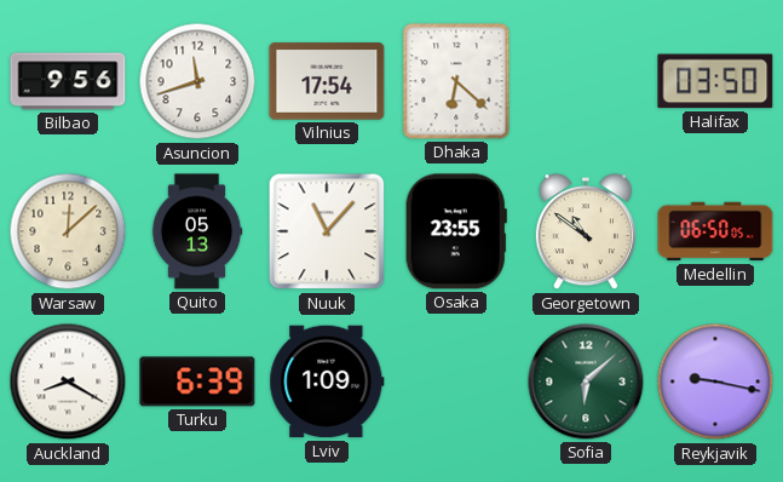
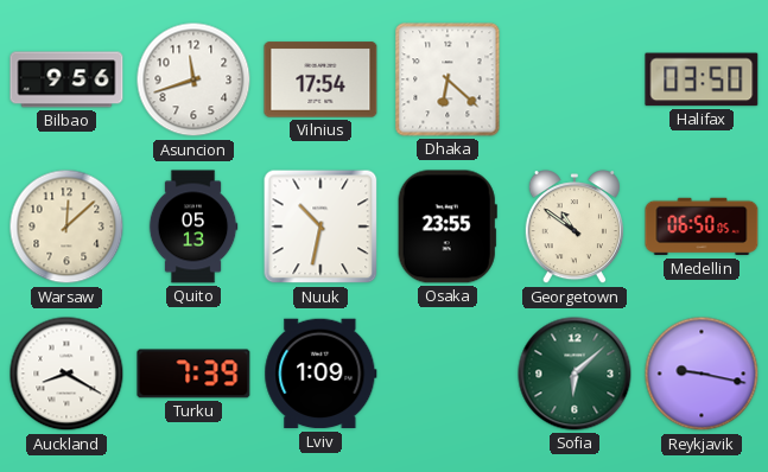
Nuuk: 11:07 -> 10:32 (320, 227)
Turku: 6:39 -> 7:39 (193, 374)
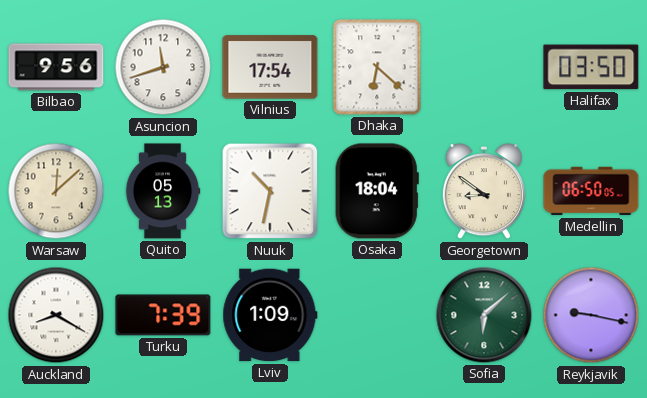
Osaka: 23:55 -> 18:04 (377, 191)
Georgetown: 10:51 -> 8:51 (484, 192)
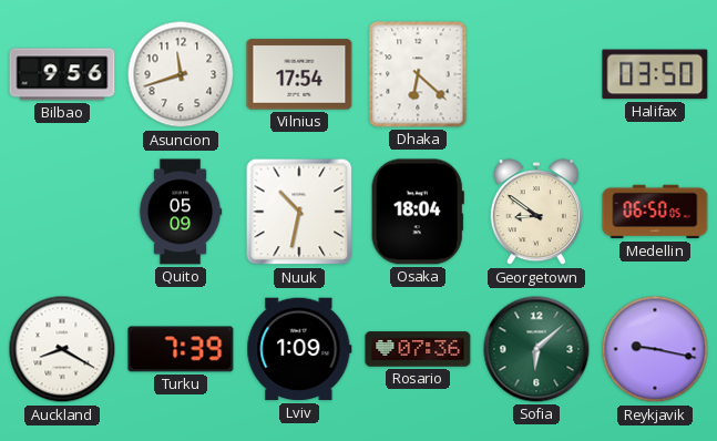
Warsaw: 12:08 -> none (56, 191)
Quito: 05:13 -> 05:09 (181, 212)
Rosario: none -> 07:36 (418, 349)
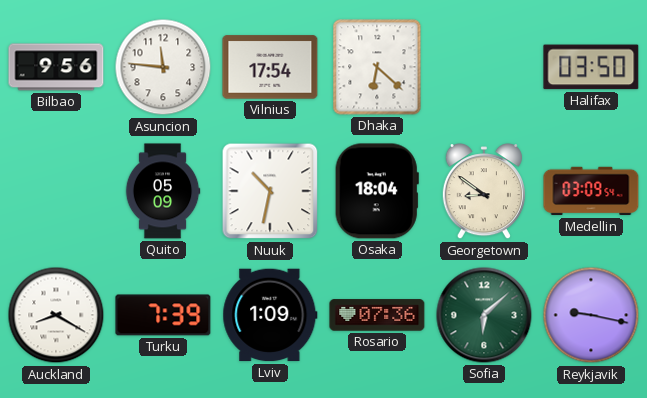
Asuncion: 11:42 -> 11:46 (163, 67)
Medellin: 06:50 -> 03:09 (591, 191)
